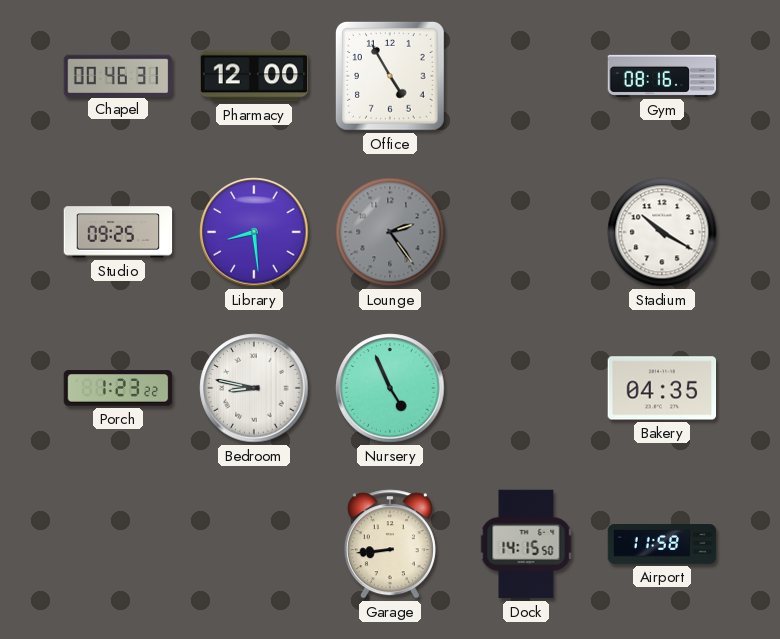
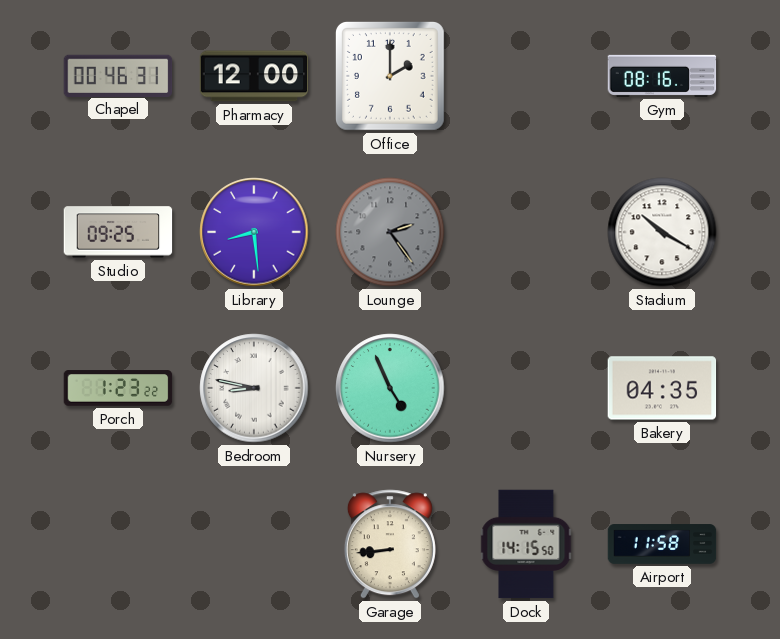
Office: 4:55 -> 2:00 (390, 76)
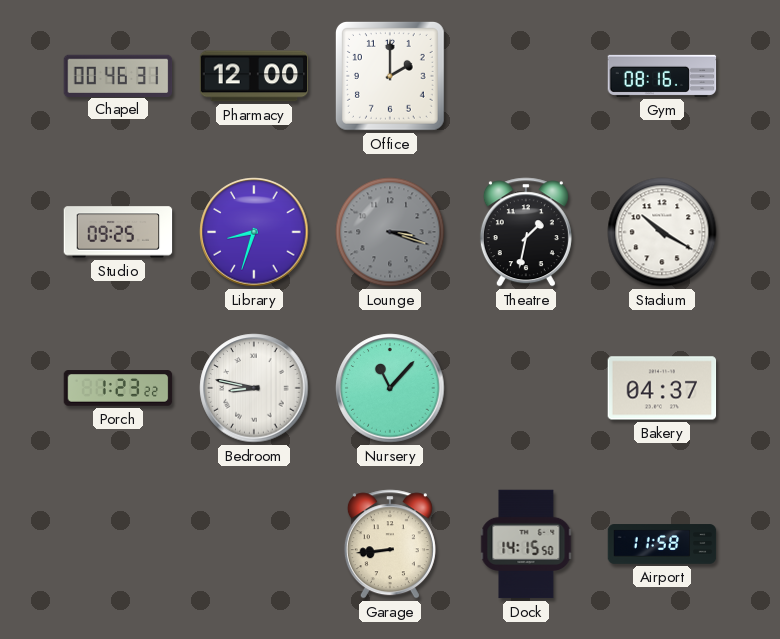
Library: 8:29 -> 8:33 (254, 232)
Lounge: 2:24 -> 3:18 (390, 232)
Theatre: none -> 1:32 (526, 232)
Nursery: 4:56 -> 11:07 (390, 388)
Bakery: 04:35 -> 04:37 (662, 388)
